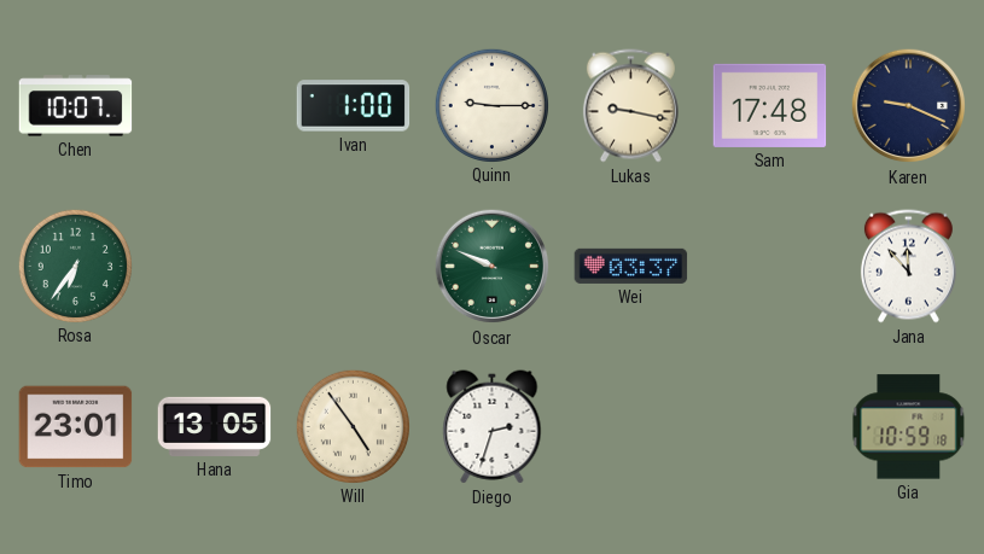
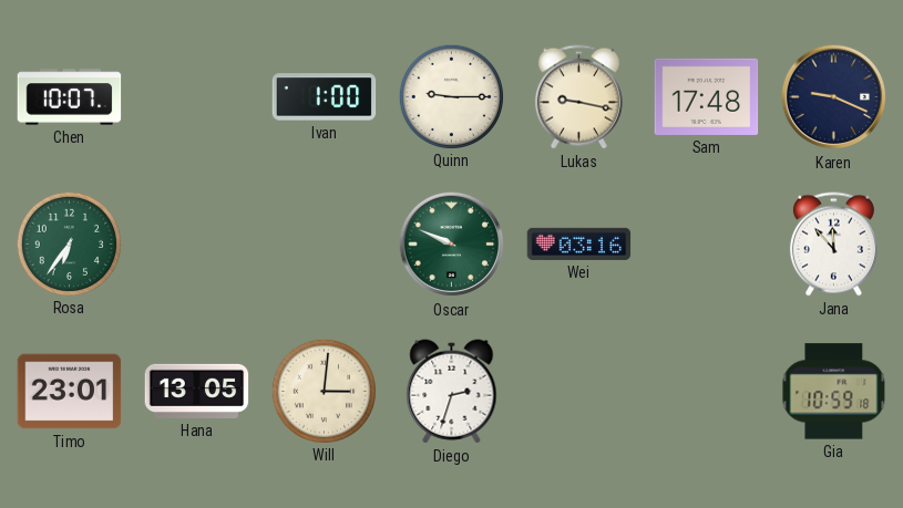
Wei: 03:37 -> 03:16 (579, 243)
Will: 4:54 -> 3:01 (324, 391)
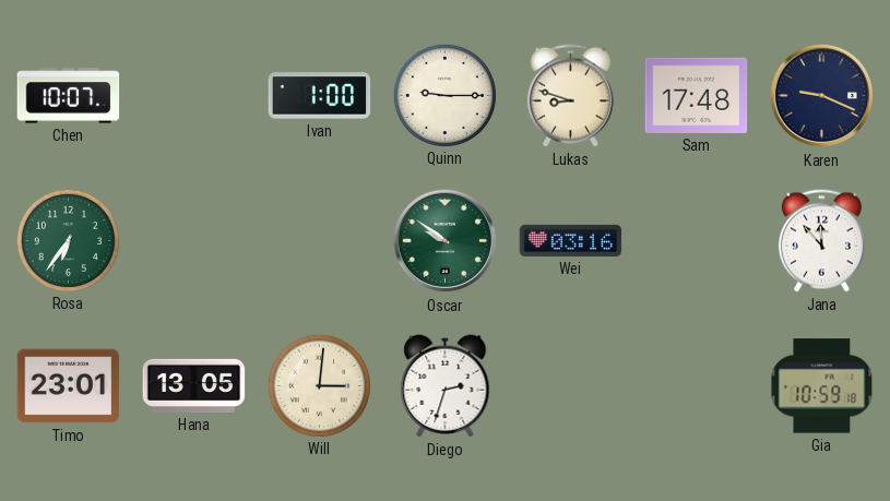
Lukas: 9:17 -> 8:48 (570, 96)
Oscar: 9:49 -> 9:51 (446, 241)
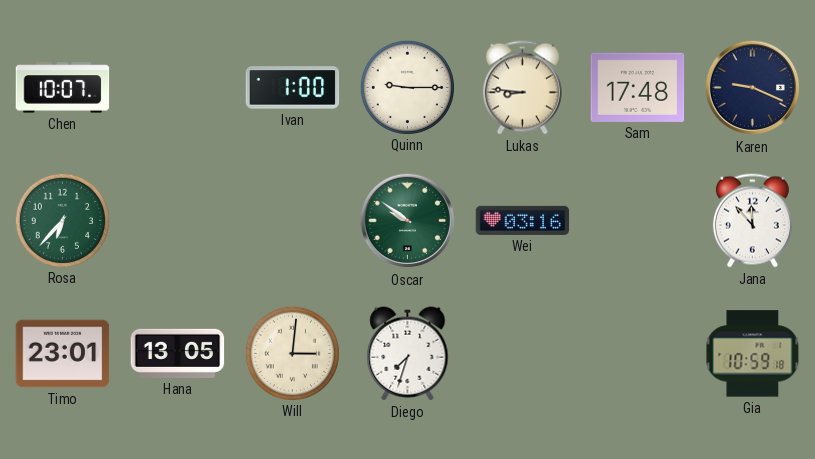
Lukas: 8:48 -> 8:46 (522, 88)
Rosa: 6:36 -> 6:37 (62, 220)
Diego: 2:33 -> 7:33 (408, 354)
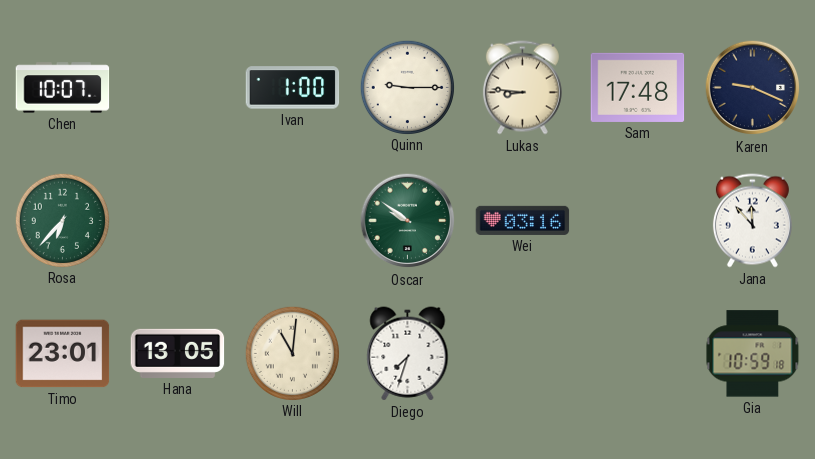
Will: 3:01 -> 11:01 (292, 353)
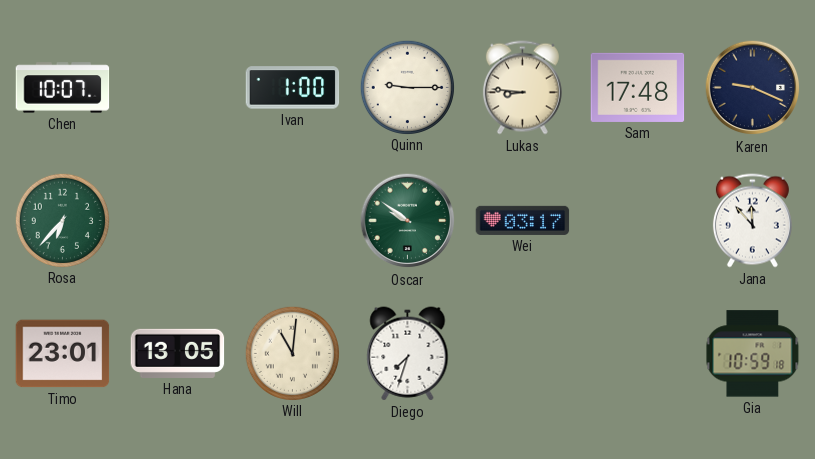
Wei: 03:16 -> 03:17 (523, 220)
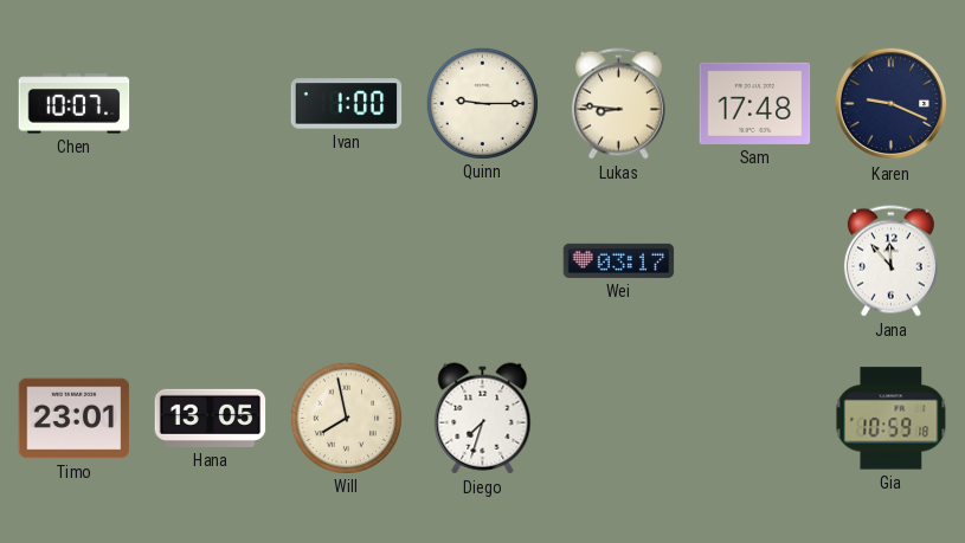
Rosa: 6:37 -> none (62, 220)
Oscar: 9:51 -> none (408, 221)
Will: 11:01 -> 7:58 (346, 418)
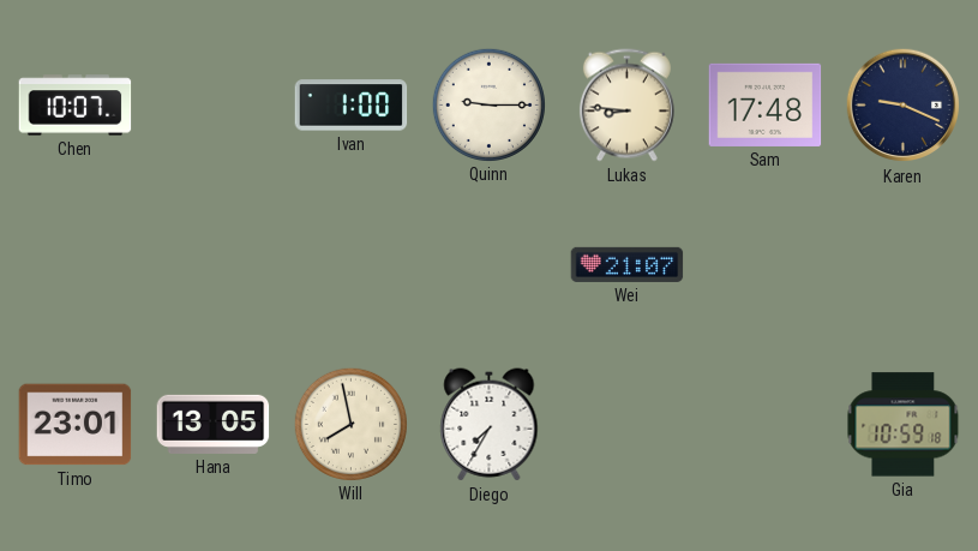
Wei: 03:17 -> 21:07 (628, 264)
Jana: 11:53 -> none (890, 261)
Diego: 7:33 -> 7:35 (490, 425)
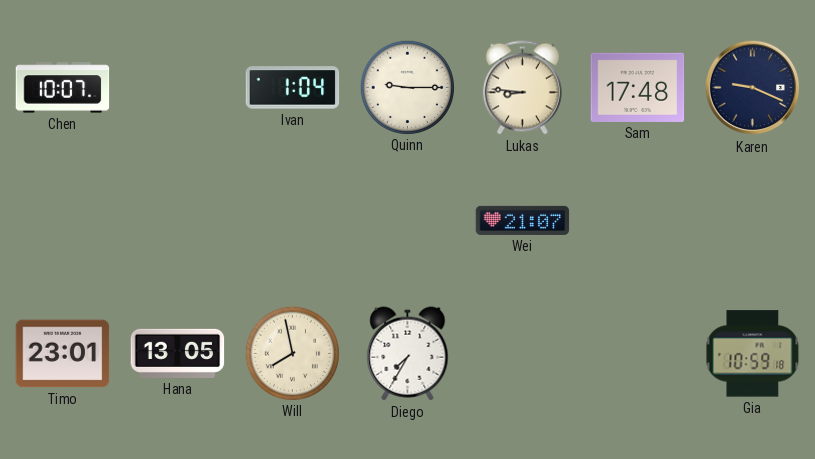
Ivan: 1:00 -> 1:04 (293, 88)
